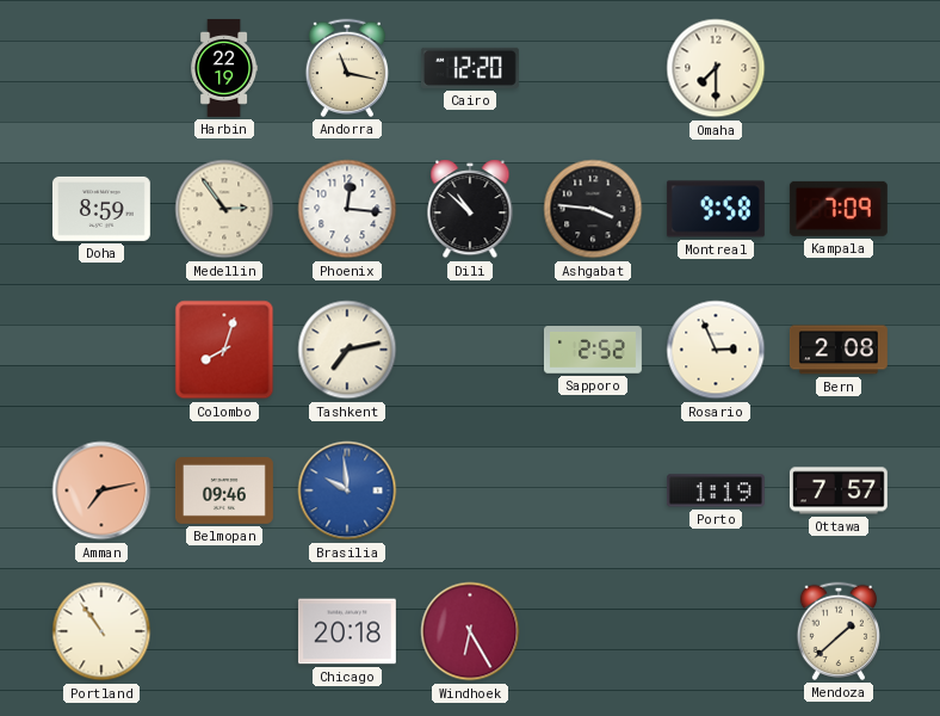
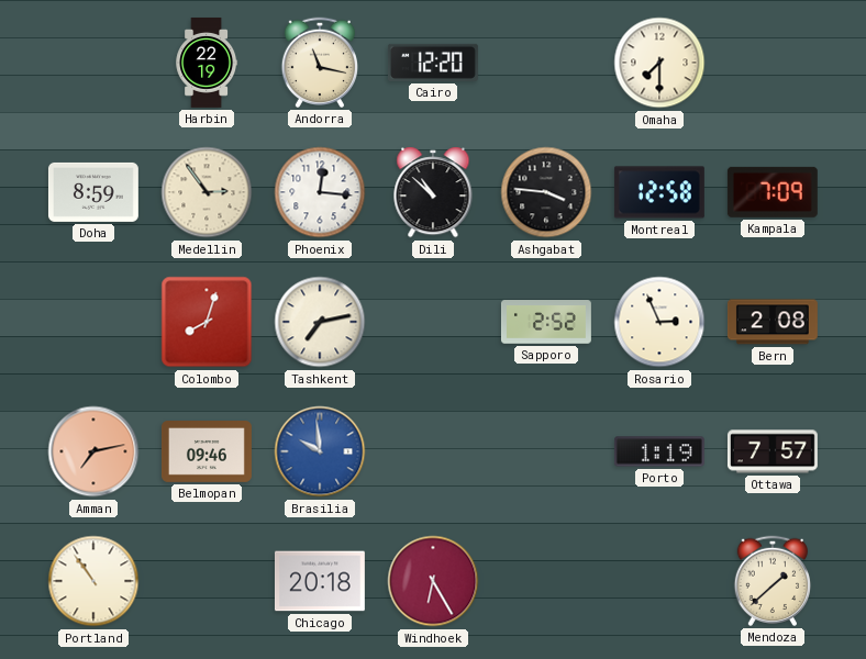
Montreal: 9:58 -> 12:58 (659, 192)
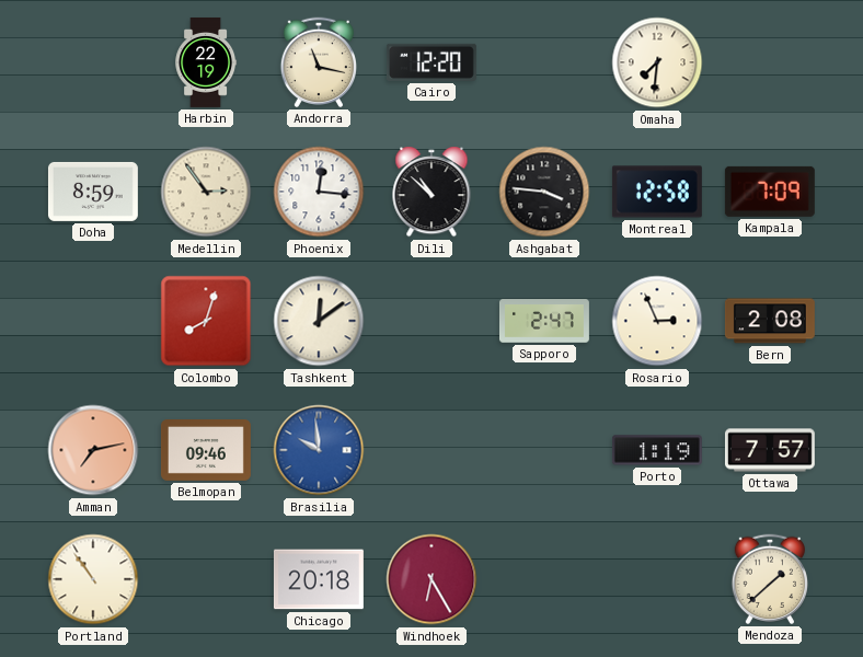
Omaha: 7:30 -> 7:31 (657, 62)
Tashkent: 7:13 -> 12:09 (319, 321)
Sapporo: 2:52 -> 2:47 (544, 321)
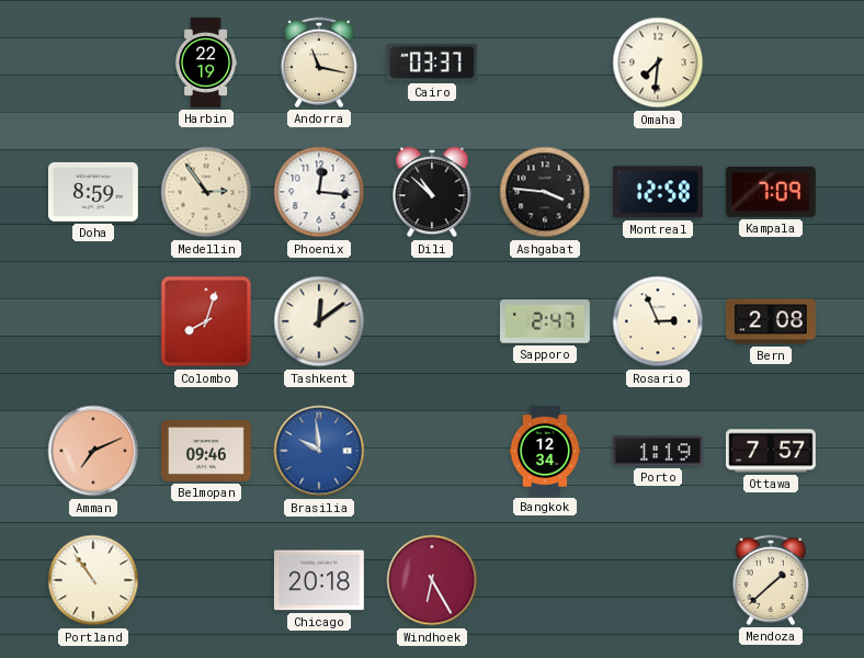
Cairo: 12:20 -> 03:37 (432, 63)
Amman: 7:13 -> 7:11 (93, 451)
Bangkok: none -> 12:34 (545, 452)
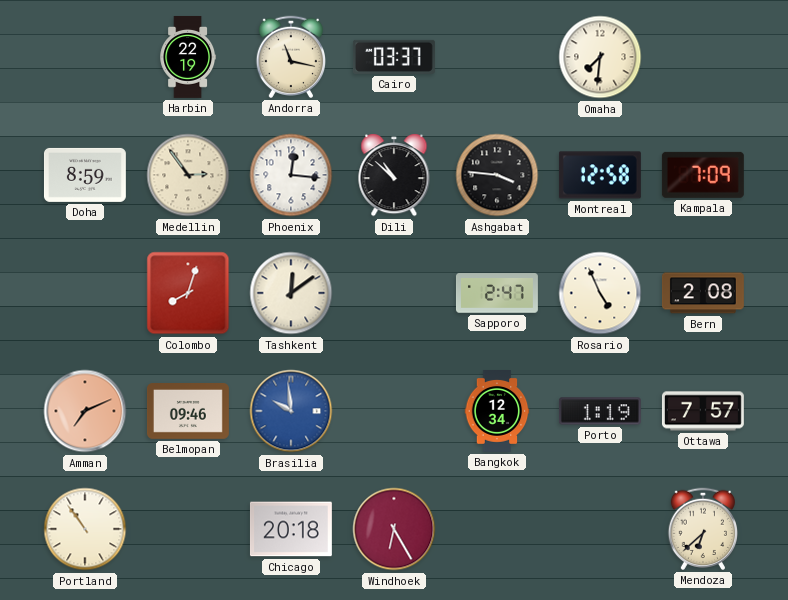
Rosario: 2:56 -> 4:56 (600, 293)
Mendoza: 1:38 -> 6:38 (702, 529)
